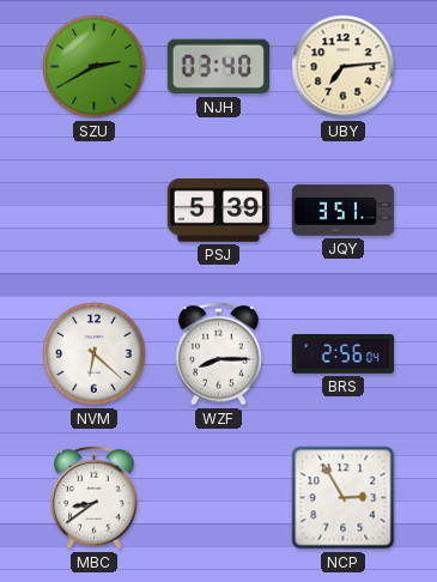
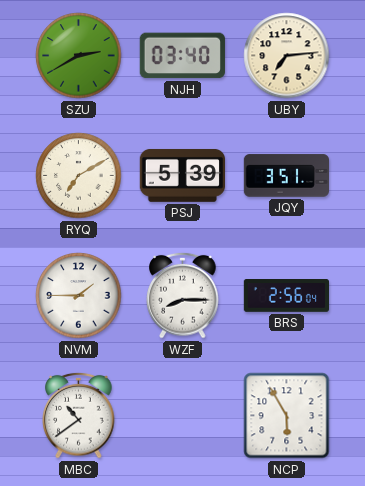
RYQ: none -> 7:10 (79, 176)
NVM: 6:22 -> 1:45 (79, 296)
MBC: 8:39 -> 10:39 (79, 415)
NCP: 2:55 -> 5:55 (287, 416)
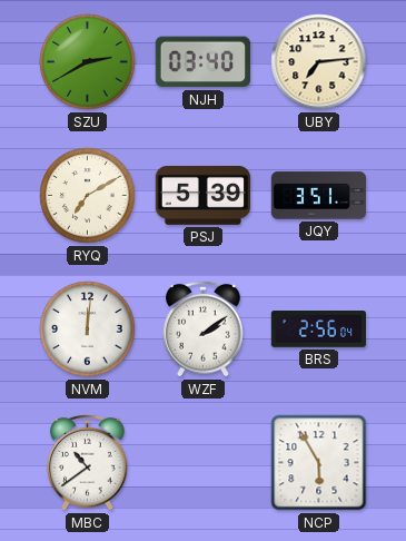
NVM: 1:45 -> 12:01 (88, 329)
WZF: 8:15 -> 2:09 (204, 328)
